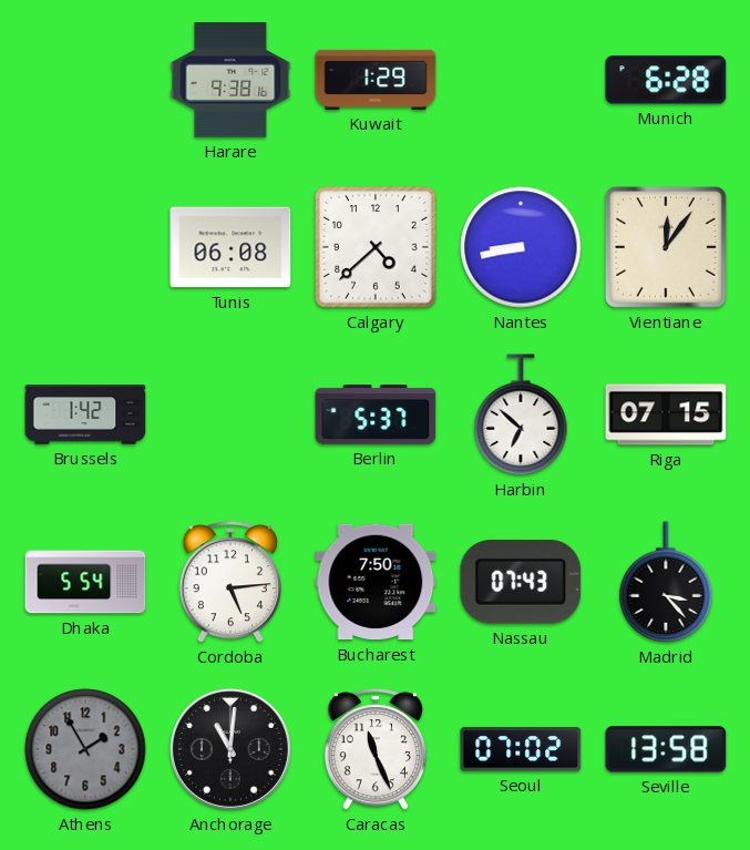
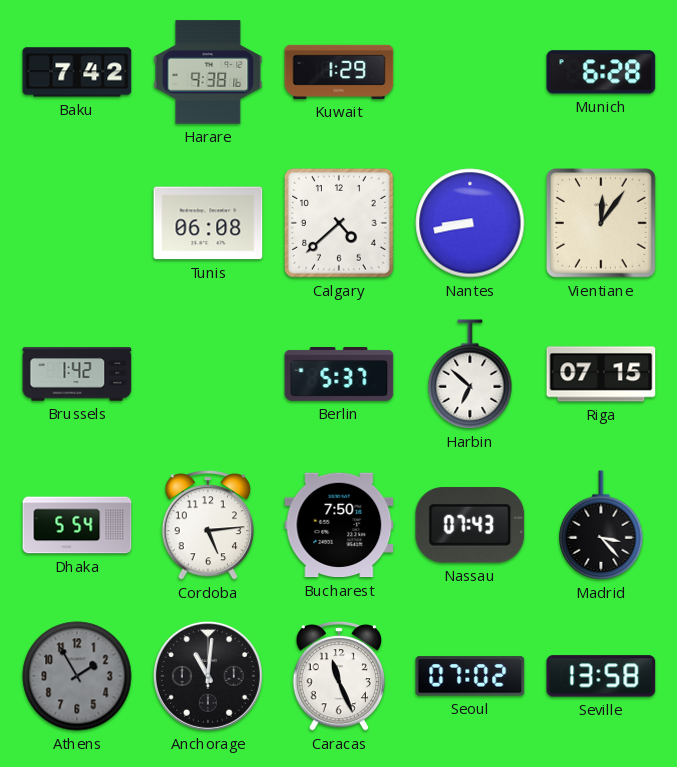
Baku: none -> 7:42 (77, 72)
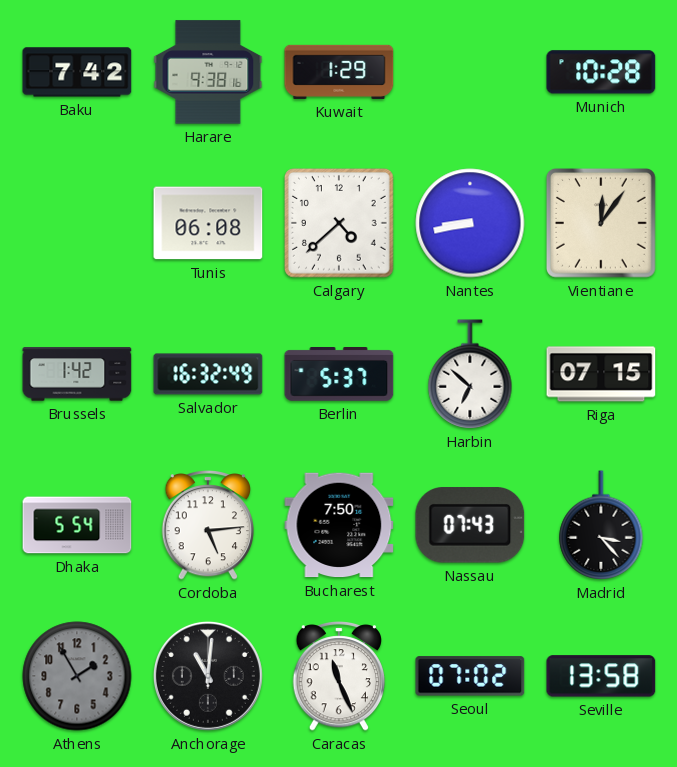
Munich: 6:28 -> 10:28 (601, 72)
Salvador: none -> 16:32 (208, 374)
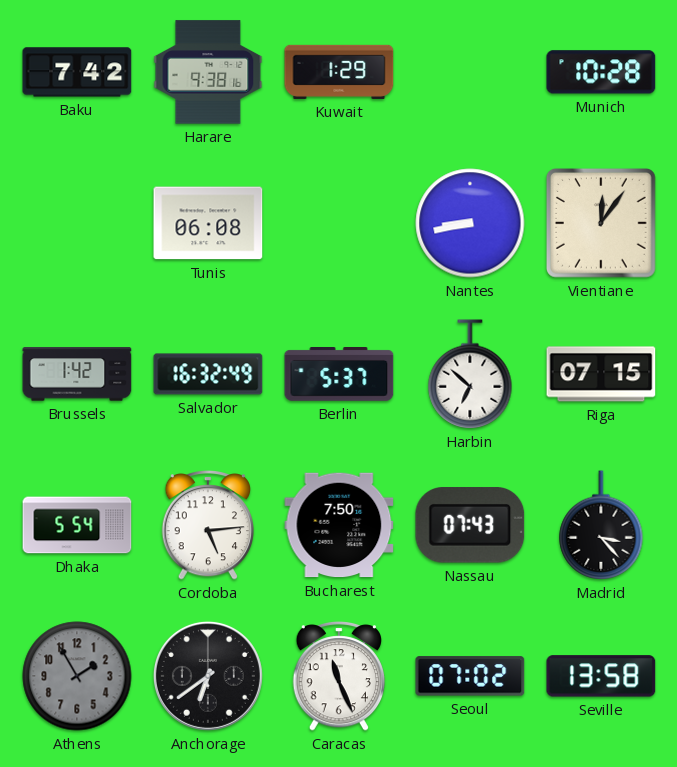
Calgary: 4:38 -> none (340, 224)
Anchorage: 11:01 -> 6:39 (208, 676)
